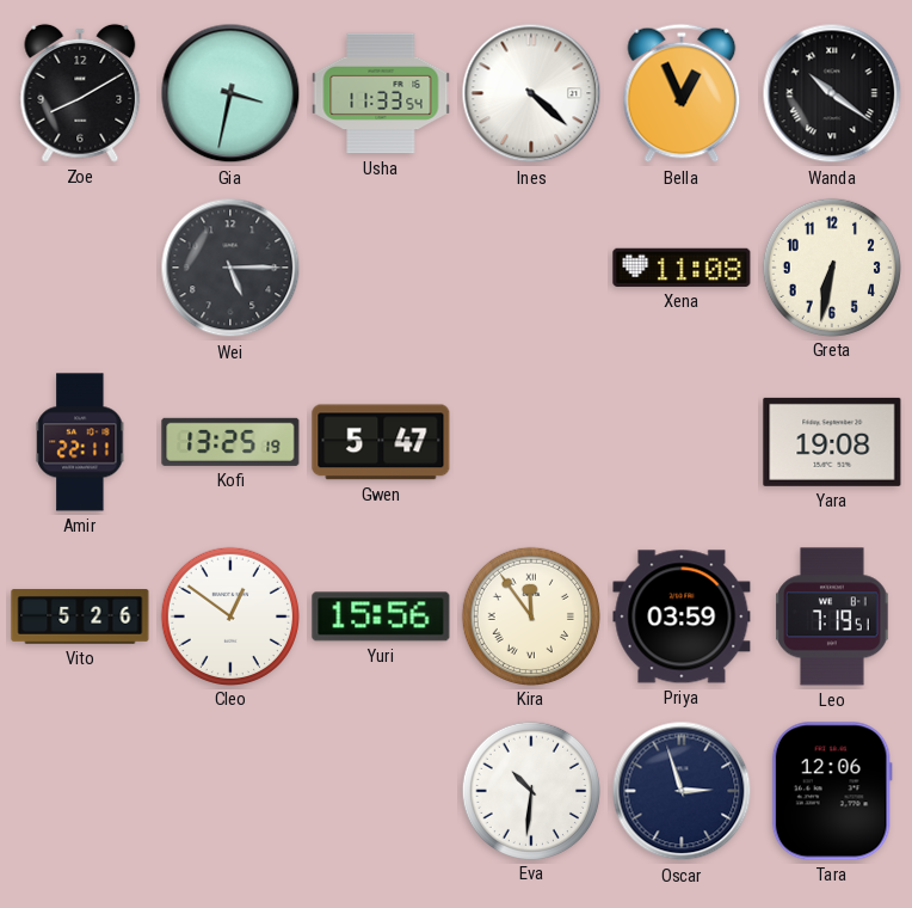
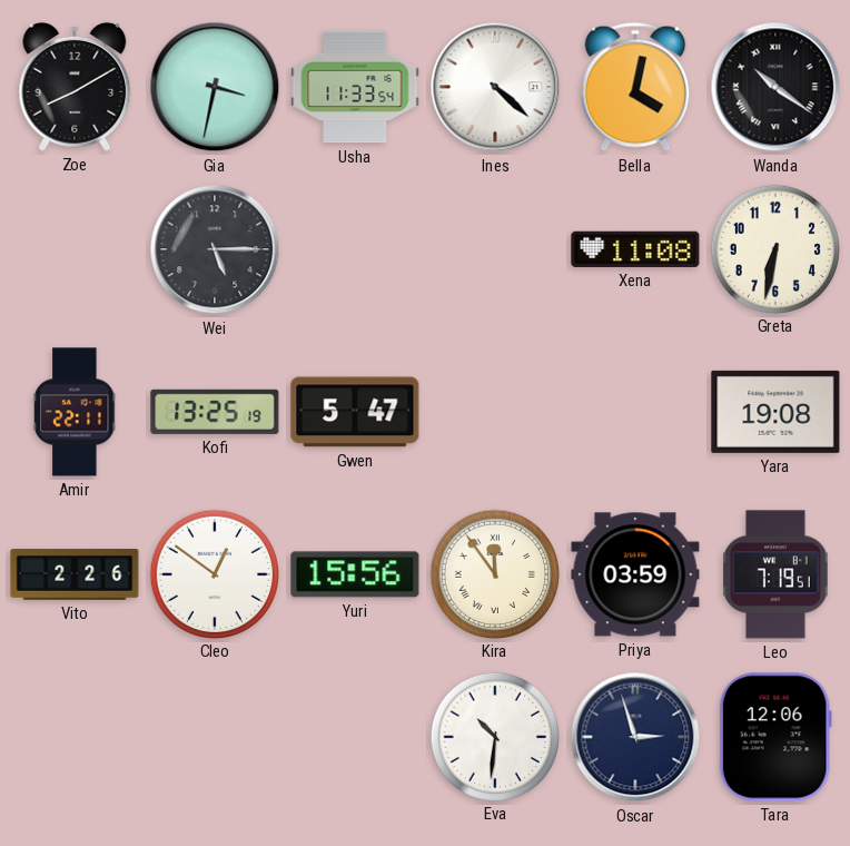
Bella: 12:56 -> 4:02 (635, 87)
Vito: 5:26 -> 2:26 (75, 576)
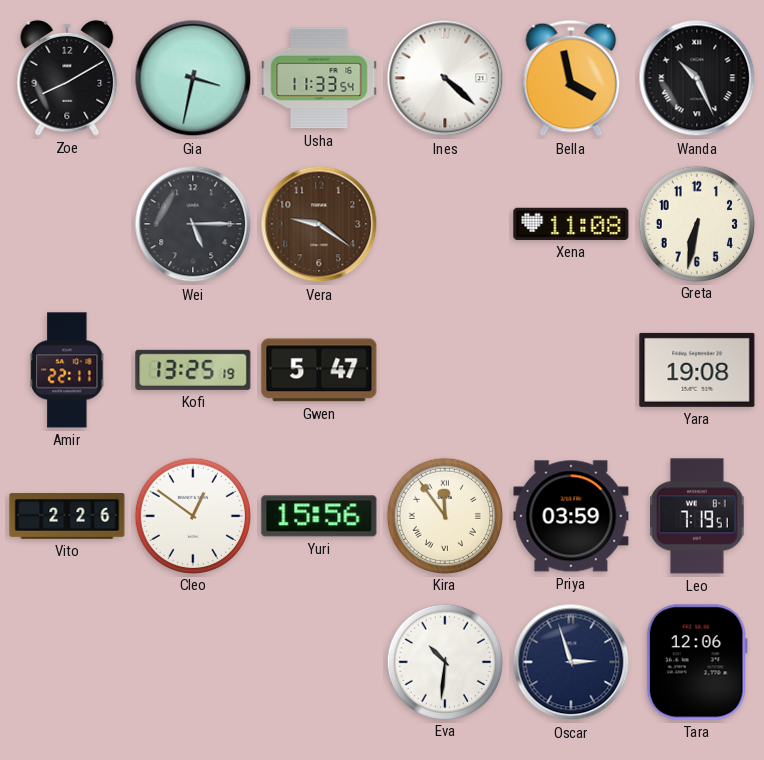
Bella: 4:02 -> 3:58 (571, 78)
Wanda: 10:21 -> 10:26 (697, 78)
Vera: none -> 9:21 (319, 224)
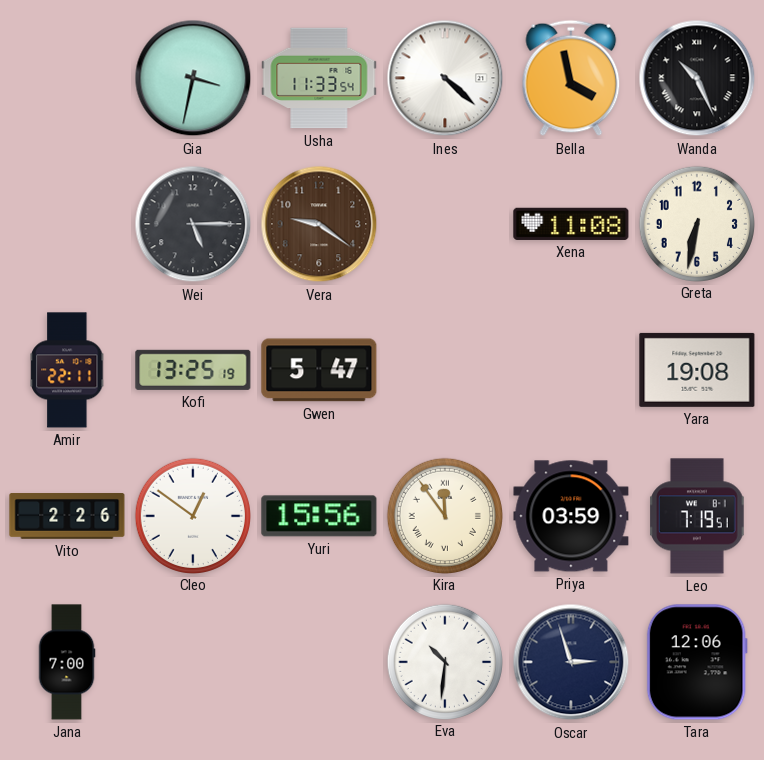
Zoe: 8:10 -> none (67, 78)
Jana: none -> 7:00 (67, 662)
